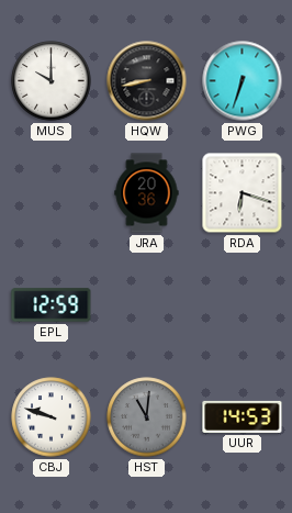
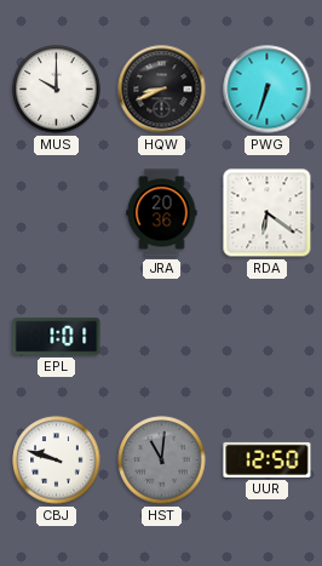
HQW: 8:43 -> 8:41 (162, 90)
RDA: 6:18 -> 6:21 (268, 213)
EPL: 12:59 -> 1:01 (57, 337)
UUR: 14:53 -> 12:50 (268, 459)
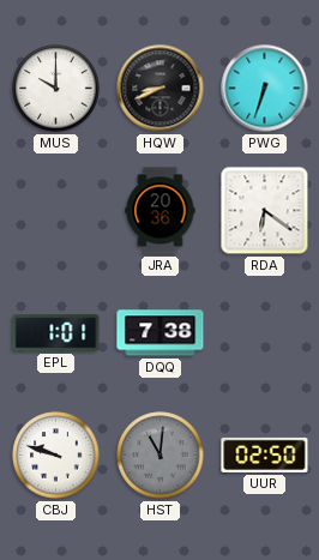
DQQ: none -> 7:38 (161, 333)
UUR: 12:50 -> 02:50 (265, 454)
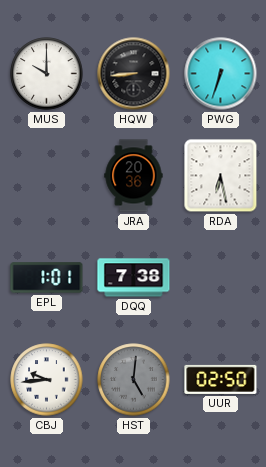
HQW: 8:41 -> 8:44 (134, 74)
RDA: 6:21 -> 6:28 (221, 176)
CBJ: 9:48 -> 9:44 (47, 380)
HST: 11:01 -> 5:01 (134, 380)
